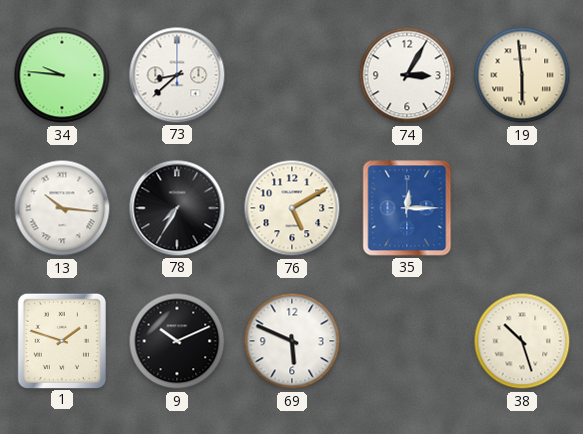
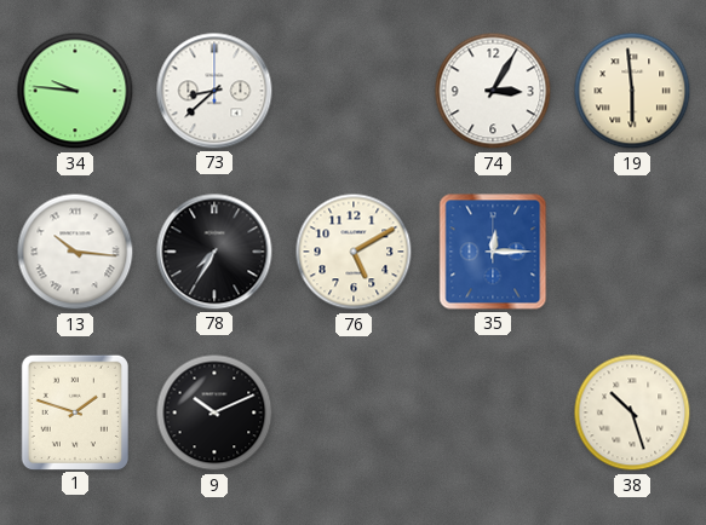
69: 5:49 -> none (292, 341)
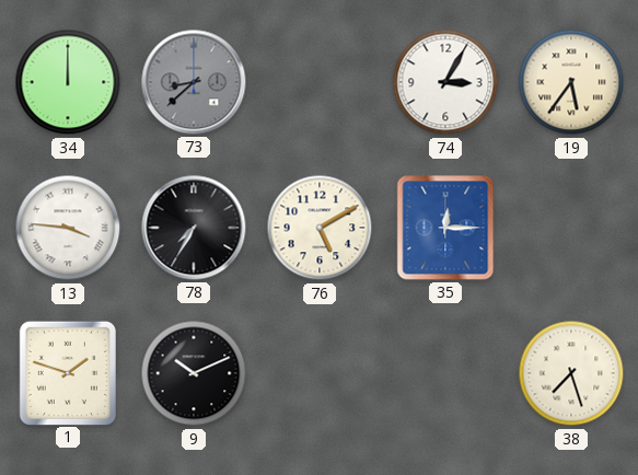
34: 9:46 -> 12:00 (68, 82)
73 dial: white -> grey (194, 82)
19: 5:59 -> 5:36 (571, 82)
13: 10:16 -> 3:46 (68, 228)
38: 10:27 -> 7:27 (571, 373)
